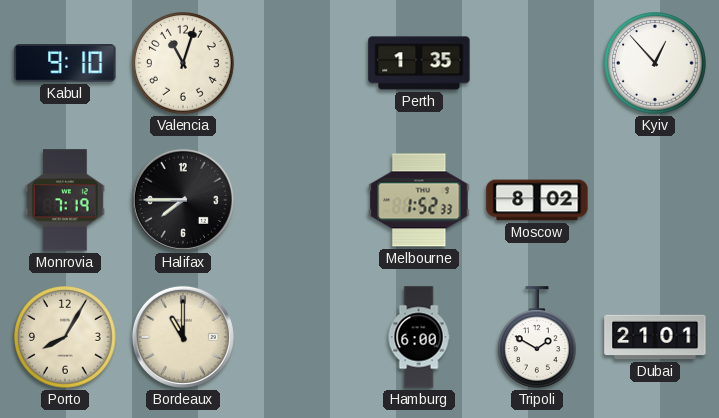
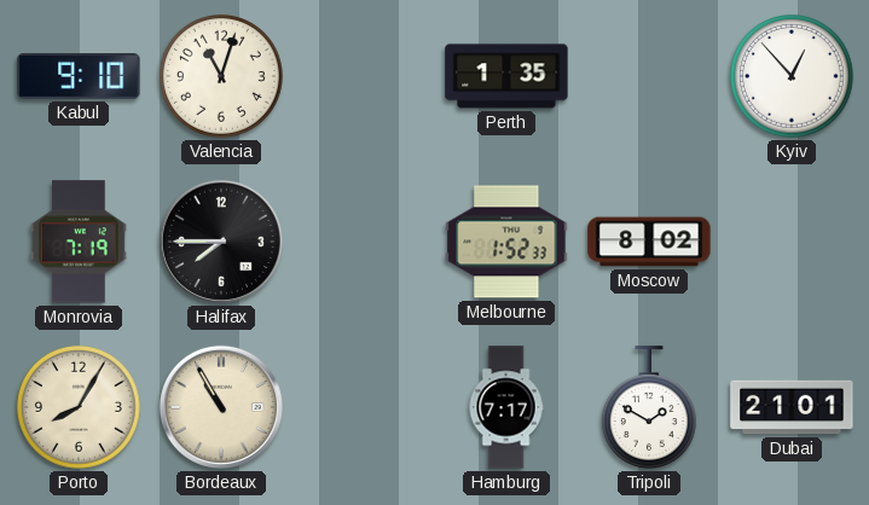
Bordeaux: 11:00 -> 10:55 (221, 407)
Hamburg: 6:00 -> 7:17 (506, 407)
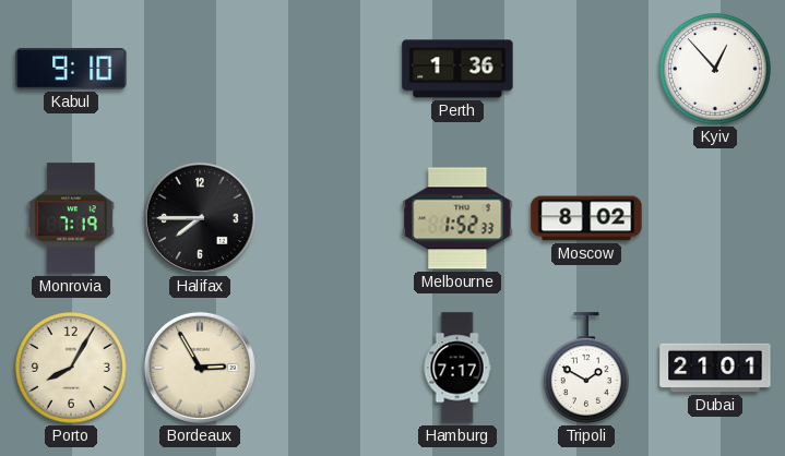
Valencia: 11:03 -> none (222, 77)
Perth: 1:35 -> 1:36 (457, 69)
Bordeaux: 10:55 -> 2:55 (200, 368)
